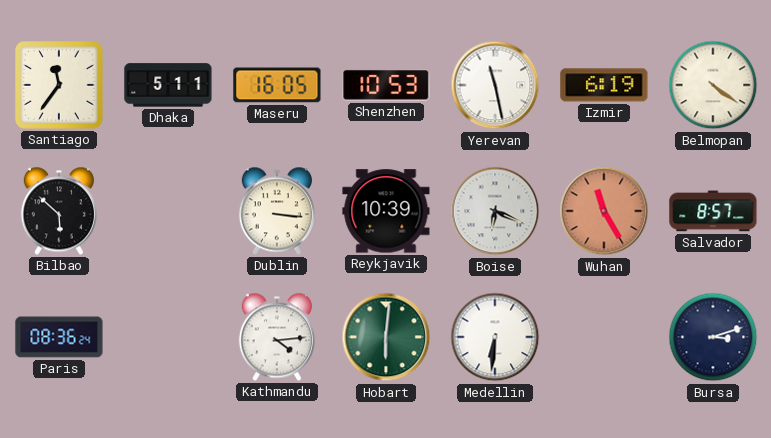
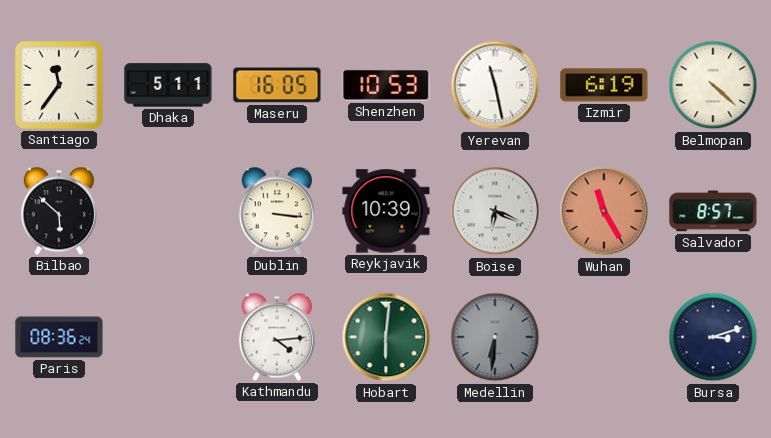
Belmopan: 4:21 -> 4:22 (713, 85)
Medellin dial: white -> grey (495, 337)
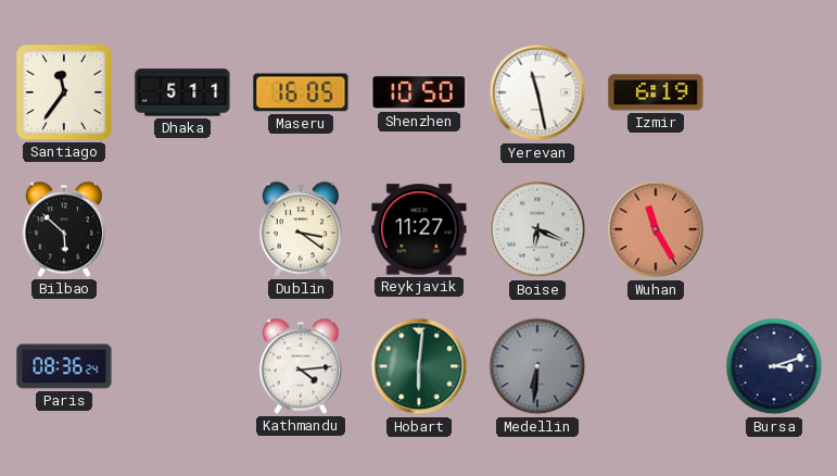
Shenzhen: 10:53 -> 10:50 (419, 92)
Belmopan: 4:22 -> none (713, 85)
Dublin: 3:16 -> 3:21 (301, 229)
Reykjavik: 10:39 -> 11:27 (419, 229)
Salvador: 8:57 -> none (713, 211)
